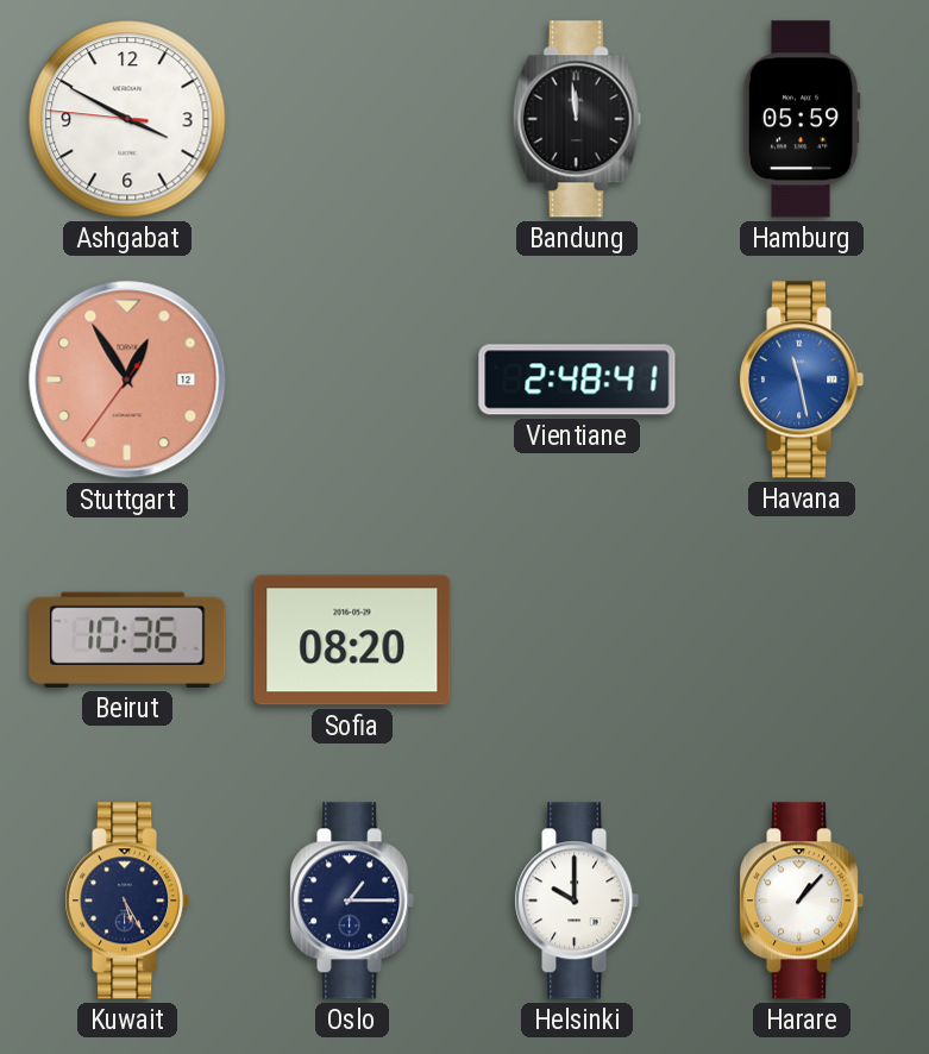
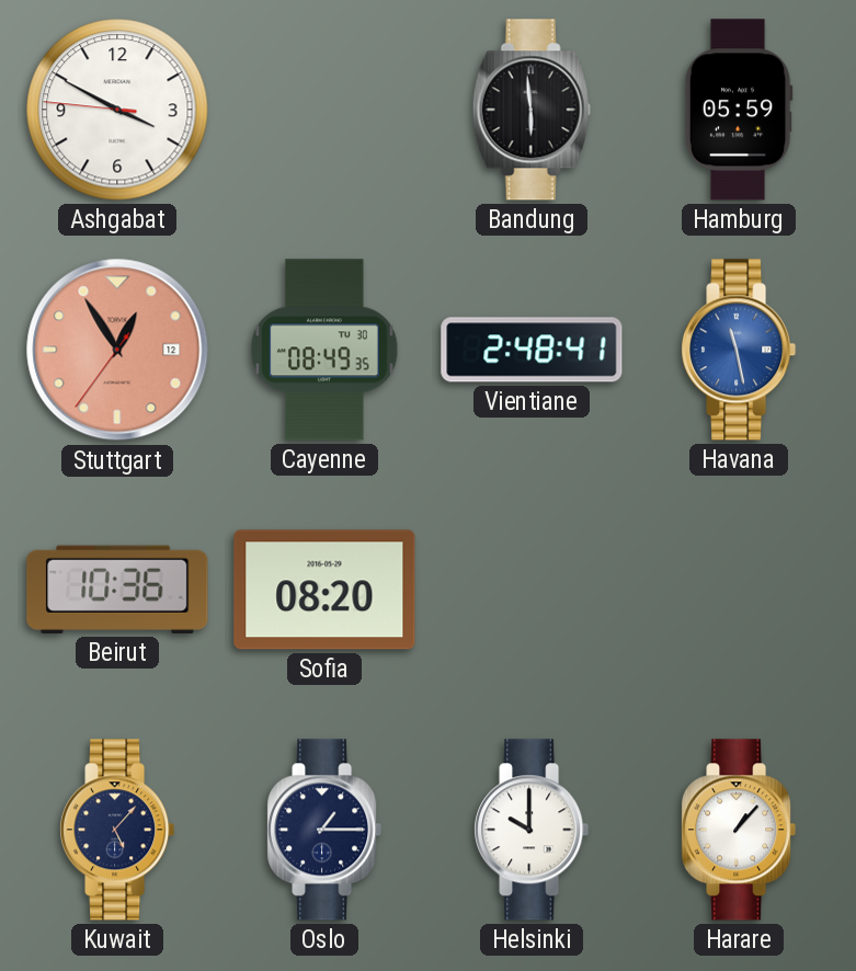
Bandung: 11:59 -> 5:59 (532, 110)
Cayenne: none -> 08:49 (324, 350)
Kuwait: 5:25 -> 5:07 (117, 830)
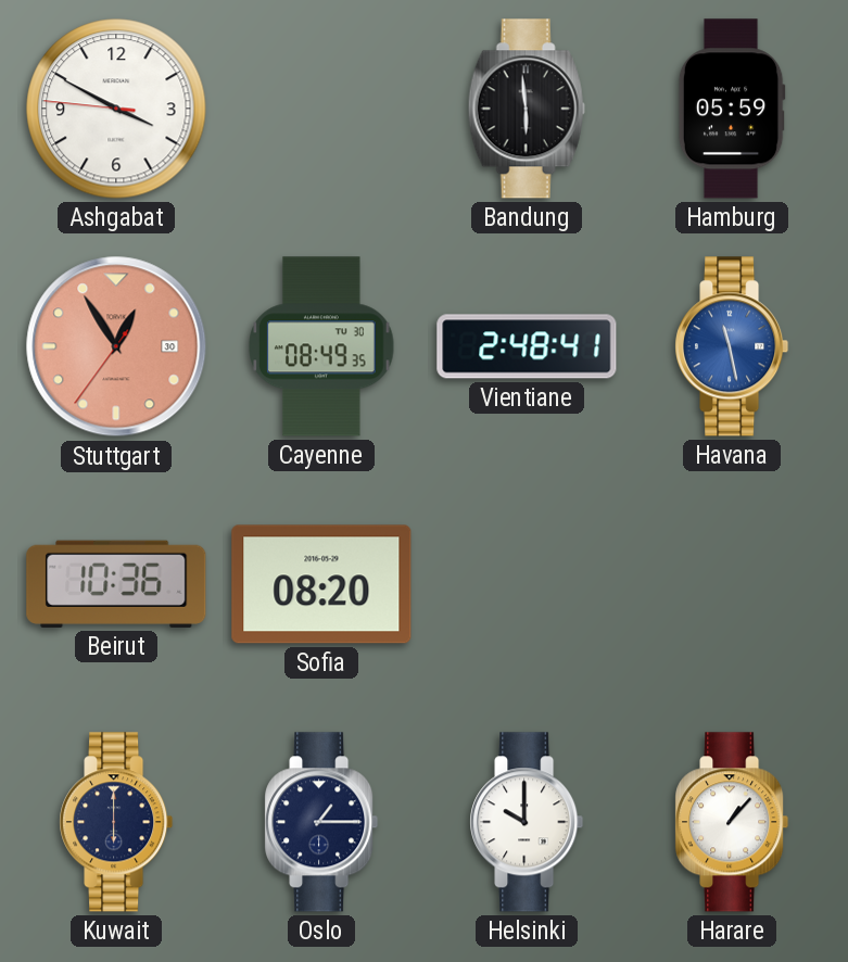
Stuttgart date: 12 -> 30 (116, 346)
Kuwait: 5:07 -> 6:00 (116, 822)
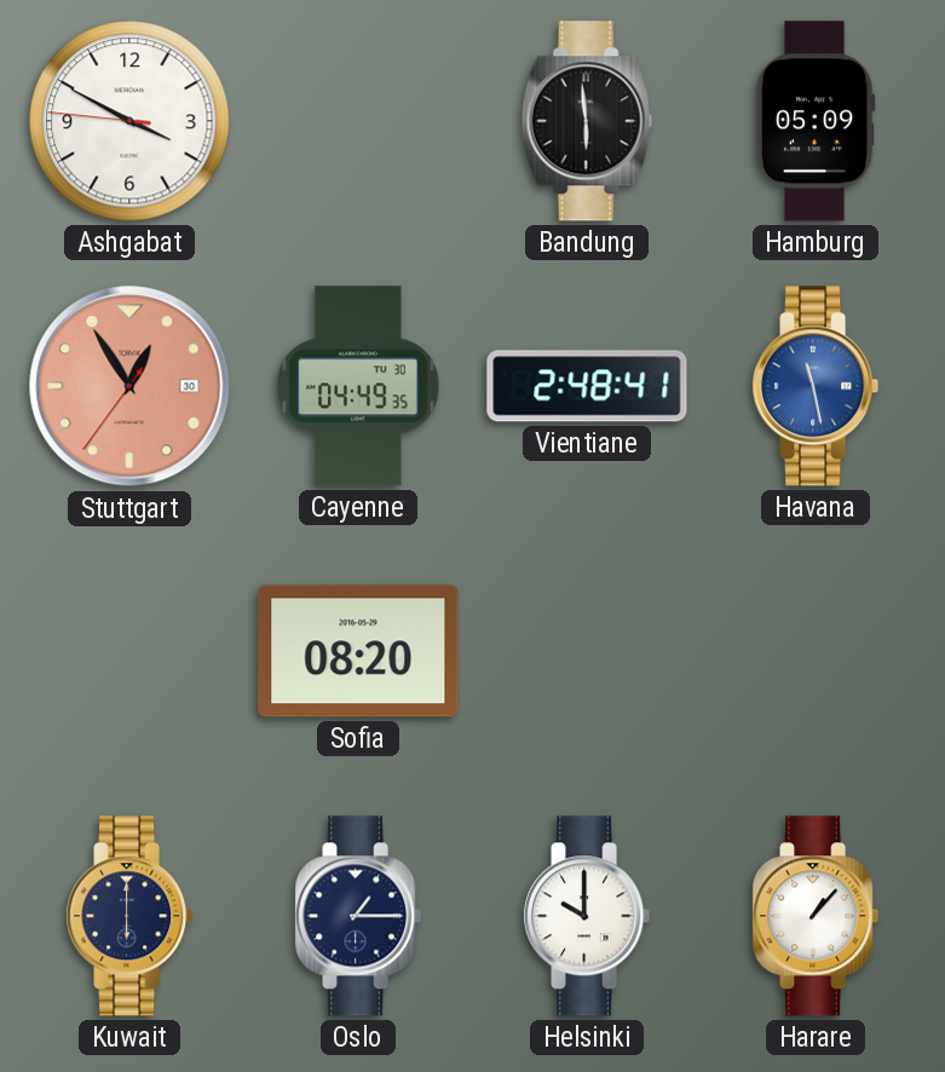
Hamburg: 05:59 -> 05:09 (816, 121)
Cayenne: 08:49 -> 04:49 (358, 386)
Beirut: 10:36 -> none (116, 584)
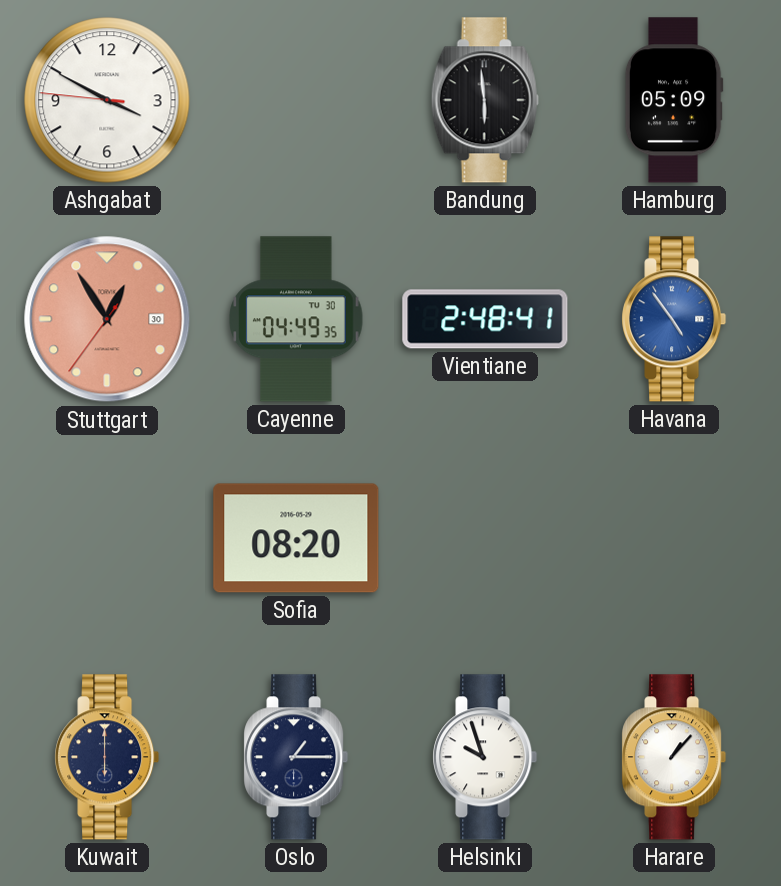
Havana: 11:28 -> 4:54 (674, 319)
Helsinki: 10:00 -> 9:57 (485, 757)
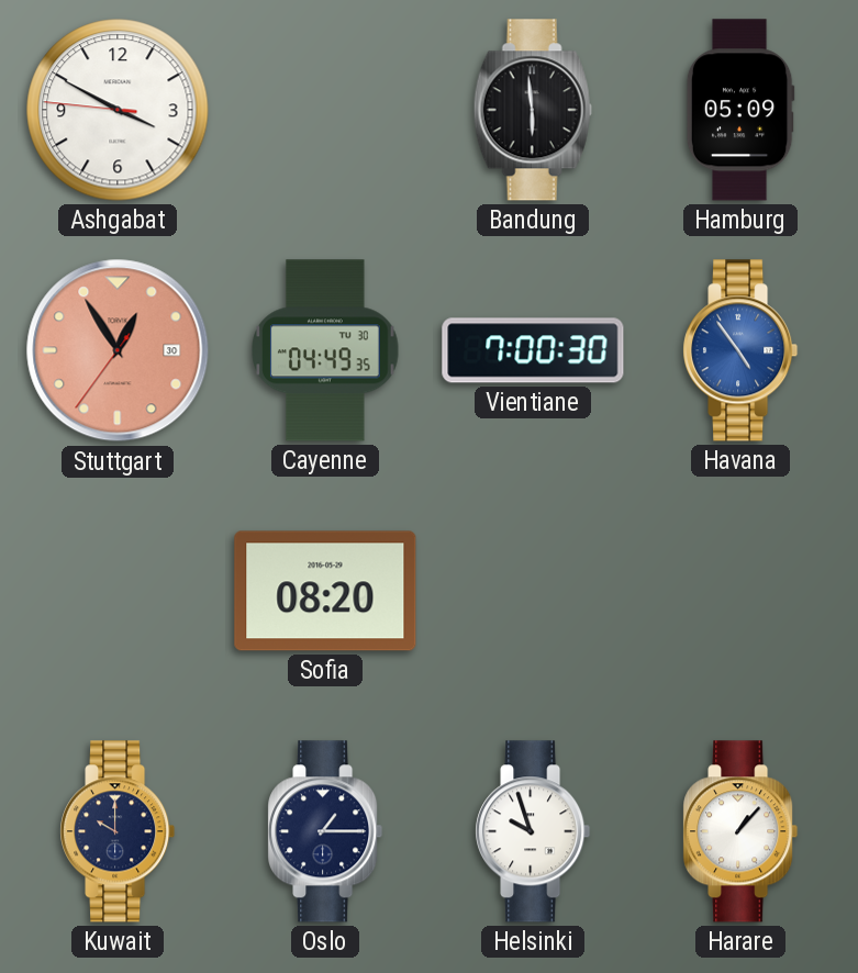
Vientiane: 2:48 -> 7:00 (533, 350)
Kuwait: 6:00 -> 10:00 (118, 831)
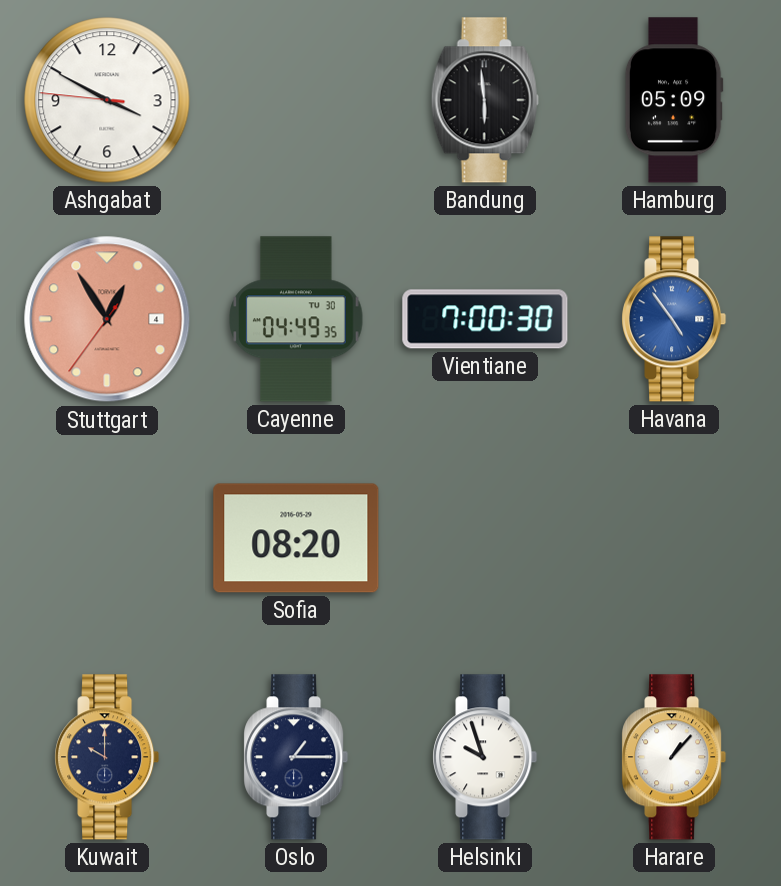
Stuttgart date: 30 -> 4 (107, 319)
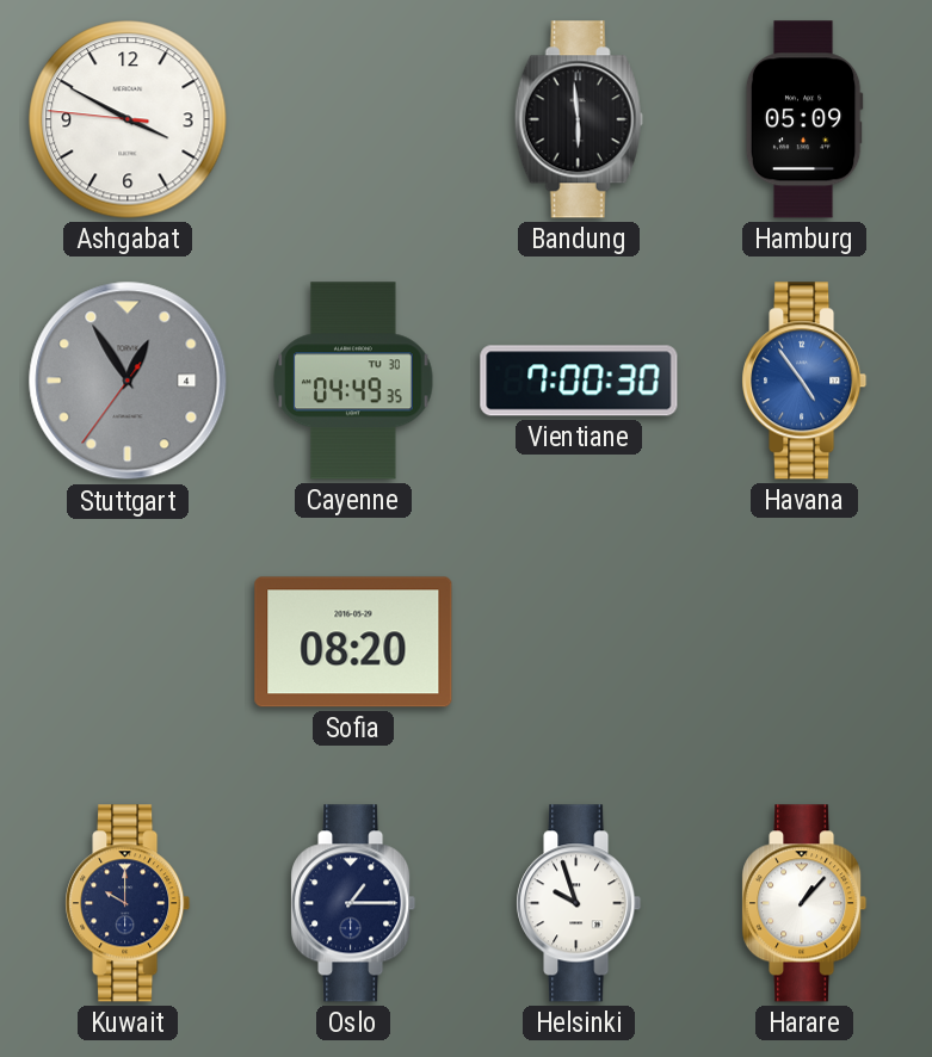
Stuttgart dial: salmon -> grey (128, 381)
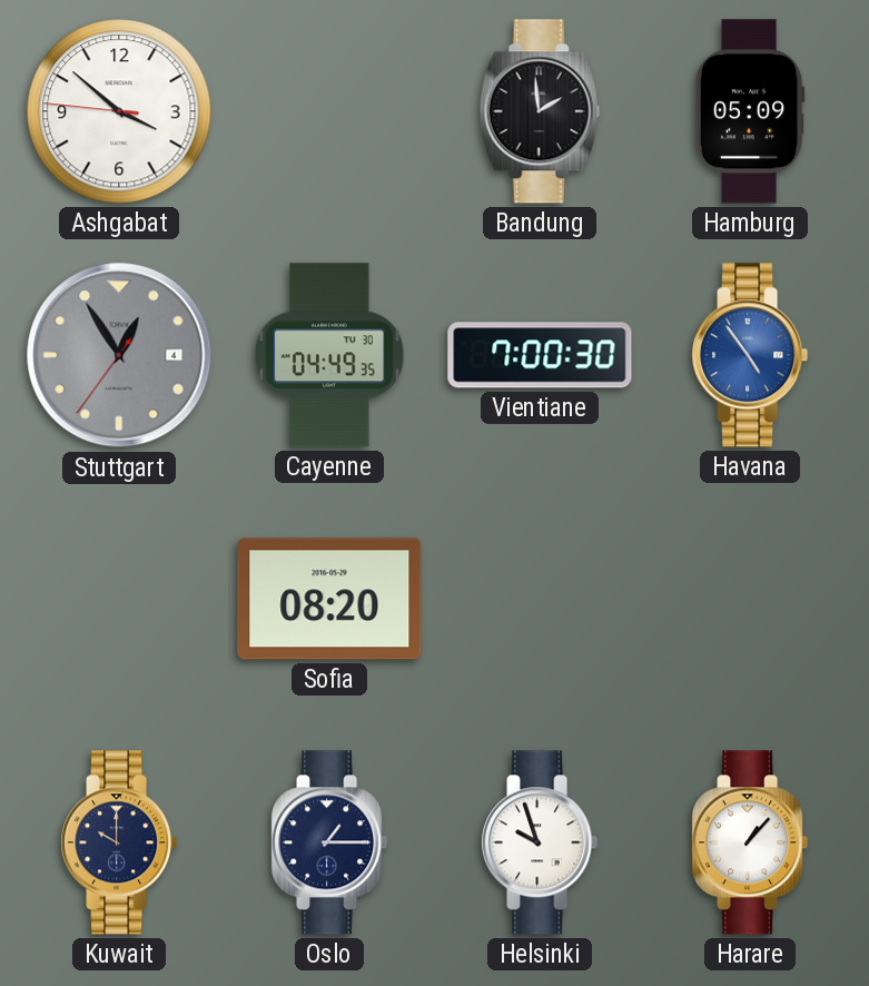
Ashgabat: 3:49 -> 3:51 (119, 111)
Bandung: 5:59 -> 1:59 (540, 111)
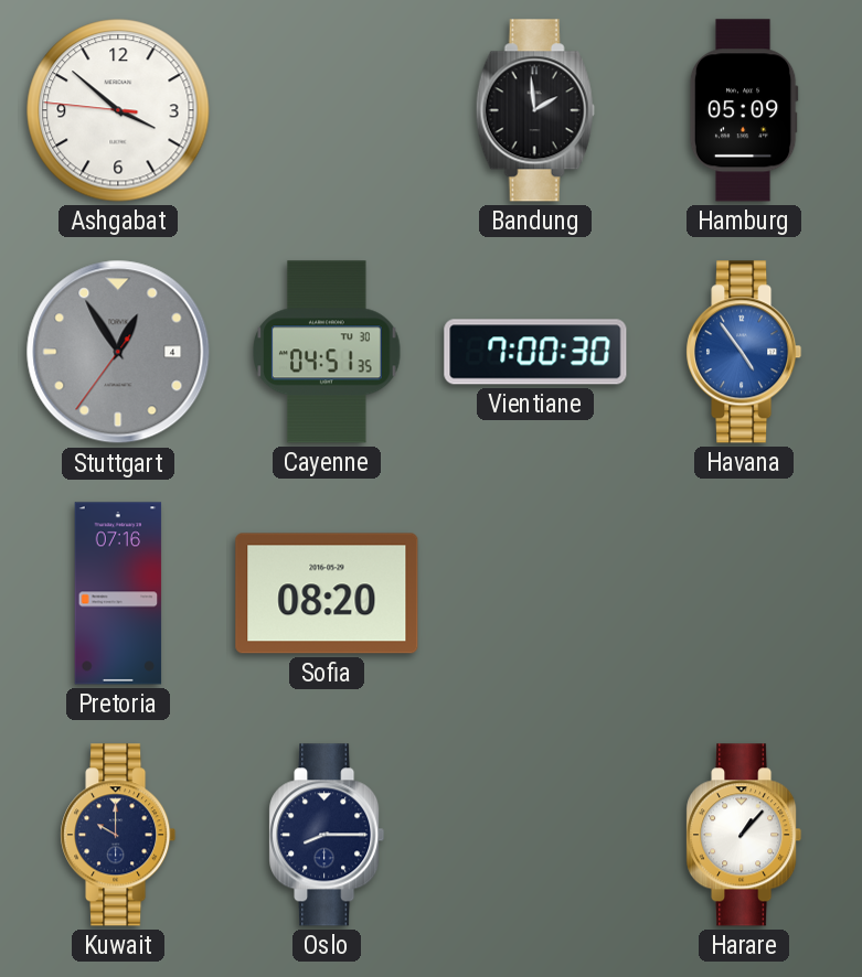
Cayenne: 04:49 -> 04:51 (327, 352)
Pretoria: none -> 07:16 (118, 593)
Oslo: 1:15 -> 8:15 (327, 835)
Helsinki: 9:57 -> none (540, 842)
